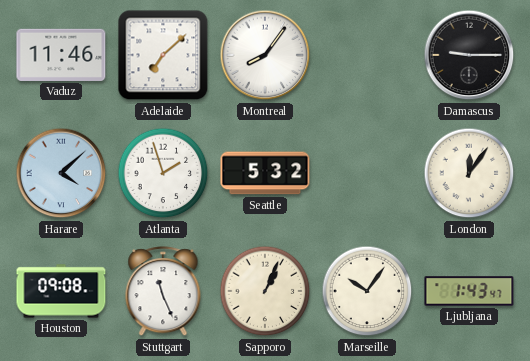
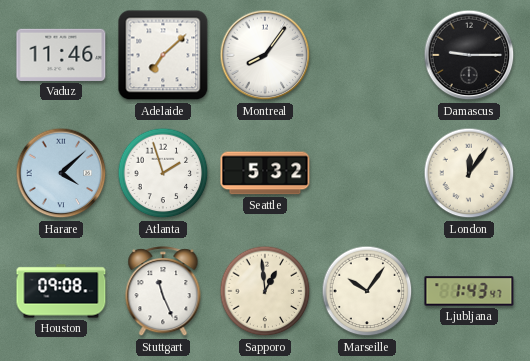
Sapporo: 1:04 -> 12:59 (265, 291)
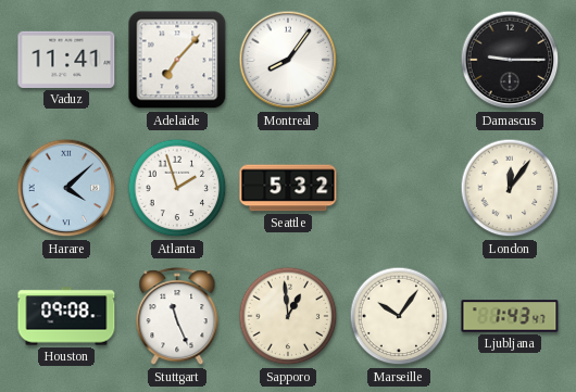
Vaduz: 11:46 -> 11:41 (66, 60)
Adelaide: 7:08 -> 7:07 (177, 60)
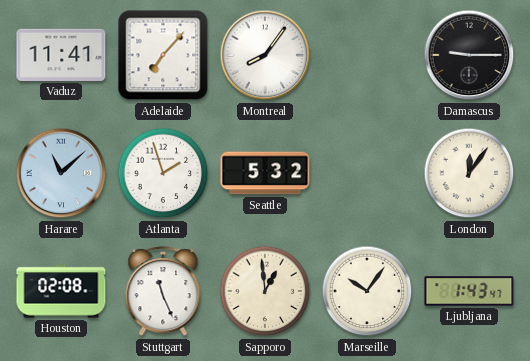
Harare: 4:08 -> 11:08 (61, 173)
Houston: 09:08 -> 02:08 (61, 291)
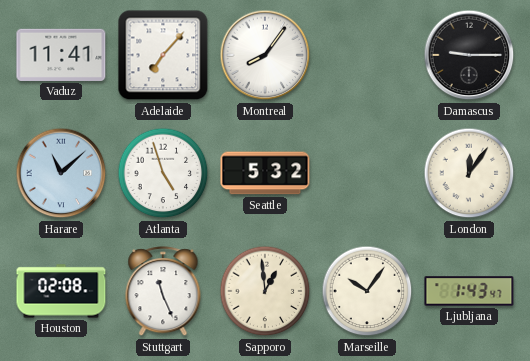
Atlanta: 1:57 -> 4:57 (163, 173)
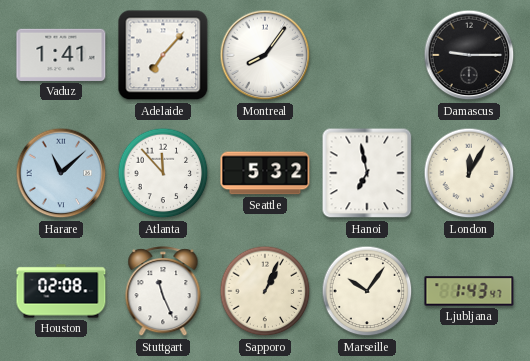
Vaduz: 11:41 -> 1:41 (61, 55)
Atlanta: 4:57 -> 11:53 (163, 173)
Hanoi: none -> 6:58 (367, 173)
London: 12:06 -> 12:05 (469, 173)
Sapporo: 12:59 -> 1:04 (265, 291)
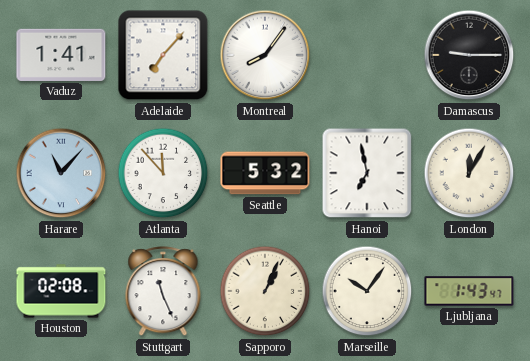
Harare: 11:08 -> 11:07 (61, 173)
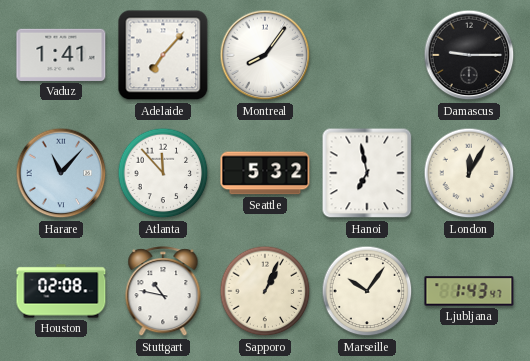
Stuttgart: 11:26 -> 10:47 (163, 292)
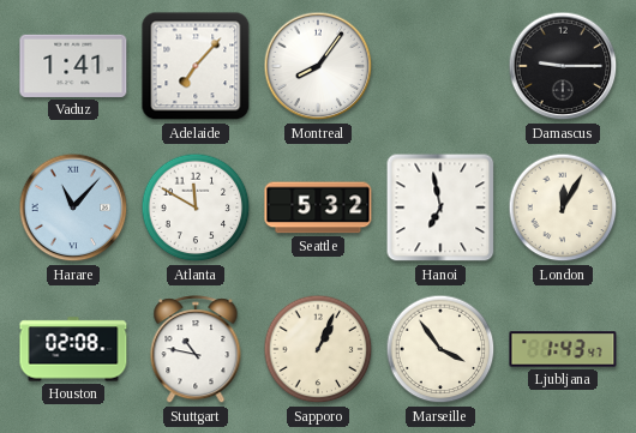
Atlanta: 11:53 -> 11:50 (196, 208)
Marseille: 10:06 -> 3:54 (440, 349)
